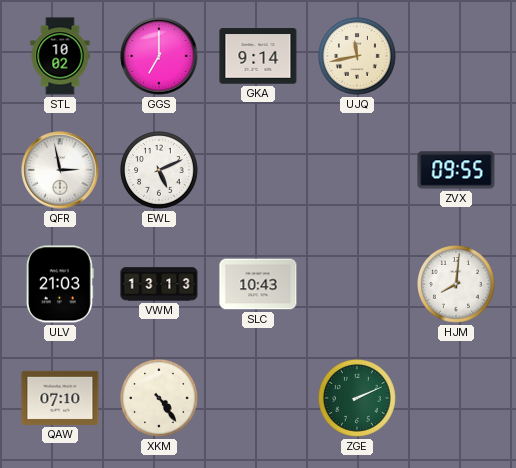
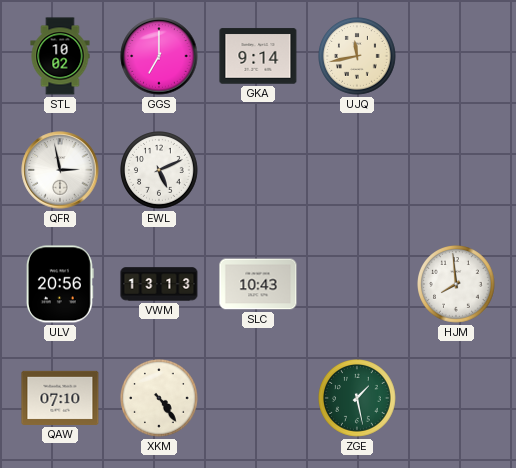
ZVX: 09:55 -> none (456, 170)
ULV: 21:03 -> 20:56 (60, 284)
HJM: 8:01 -> 7:59 (457, 285)
ZGE: 2:11 -> 1:28 (358, 399)
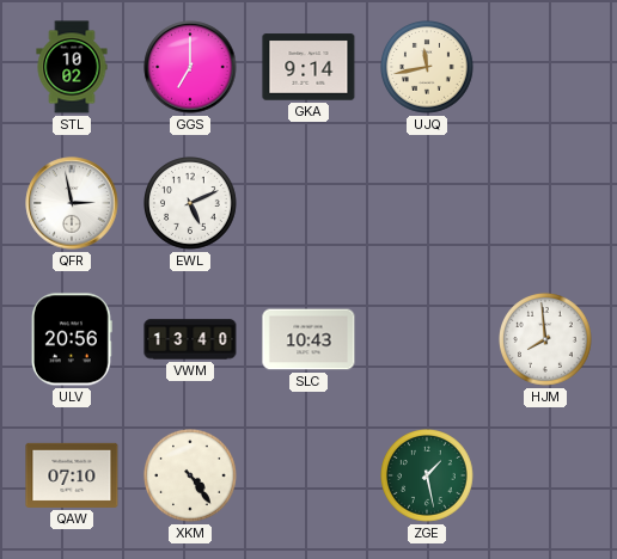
VWM: 13:13 -> 13:40 (190, 339)
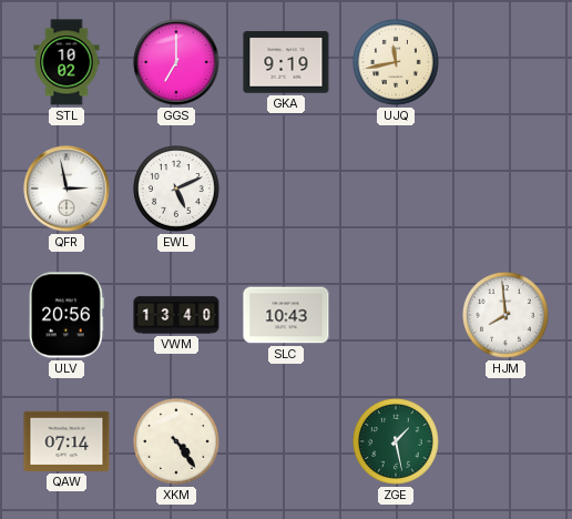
GKA: 9:14 -> 9:19 (286, 62)
QAW: 07:10 -> 07:14 (67, 441)
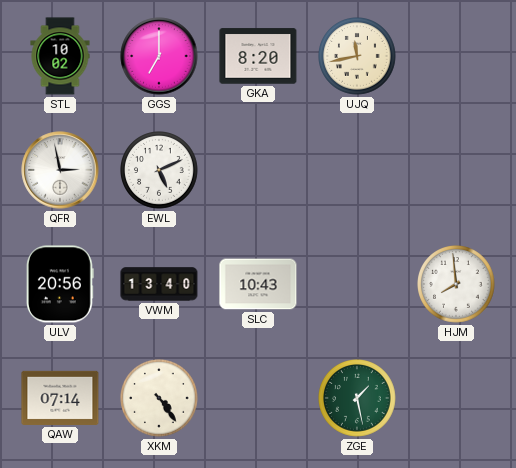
GKA: 9:19 -> 8:20 (258, 56)
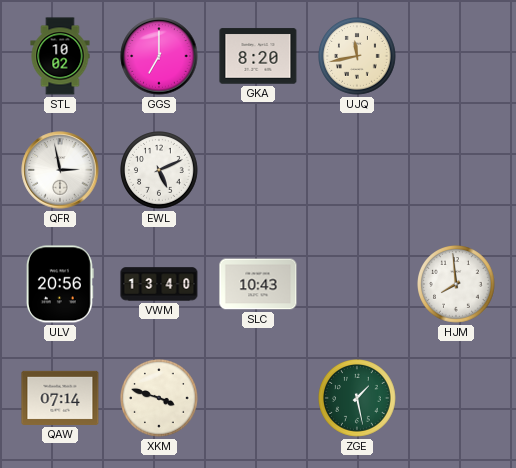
XKM: 4:24 -> 3:48 (160, 399)
